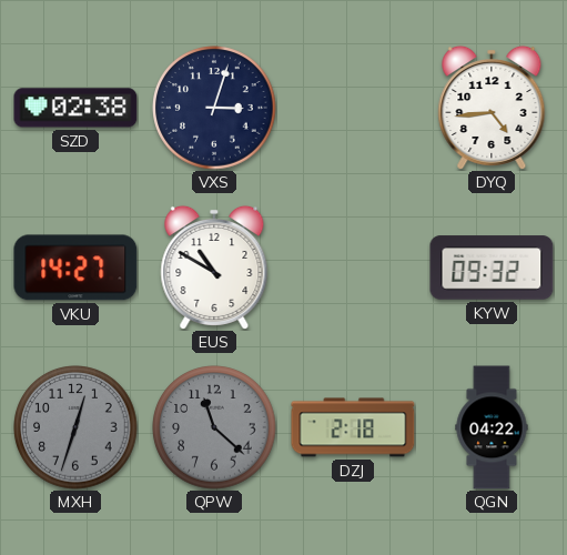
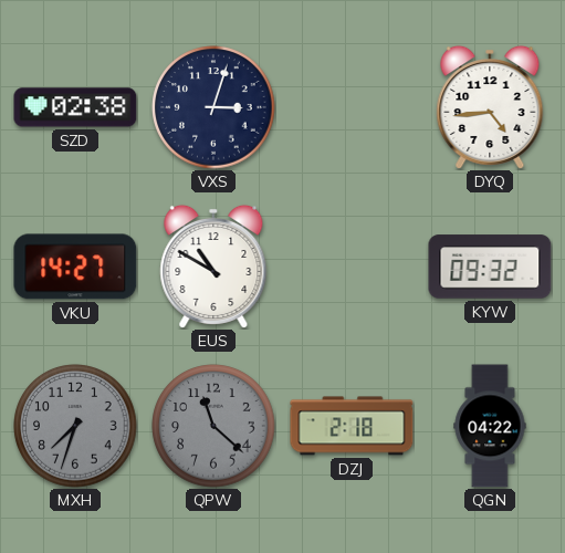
MXH: 12:33 -> 7:33 (75, 426)
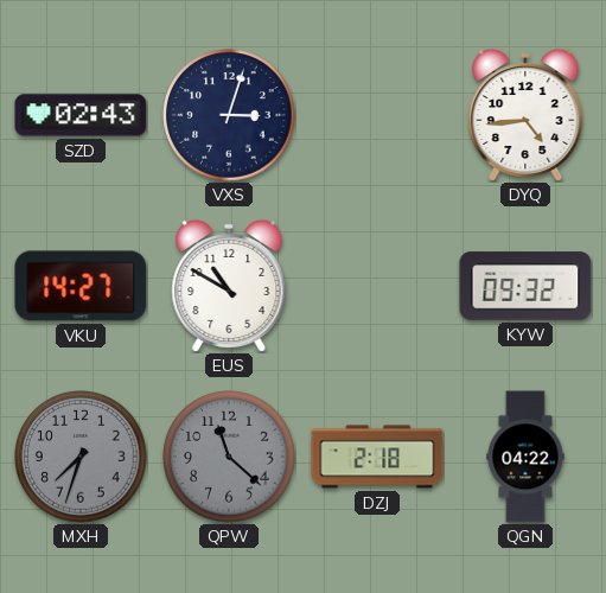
SZD: 02:38 -> 02:43 (81, 115)
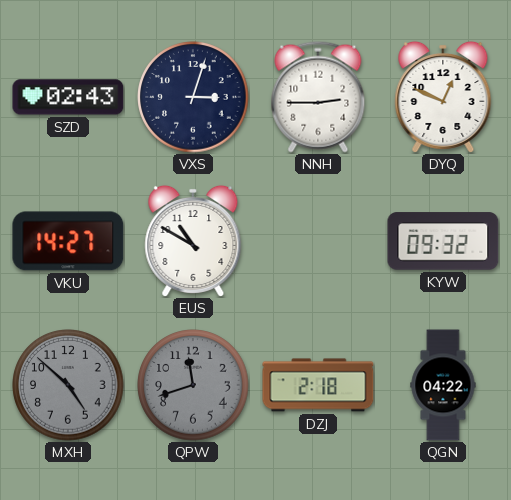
NNH: none -> 2:45 (318, 97)
DYQ: 4:44 -> 12:49 (443, 96)
MXH: 7:33 -> 4:52 (68, 385)
QPW: 11:22 -> 11:42 (193, 385)
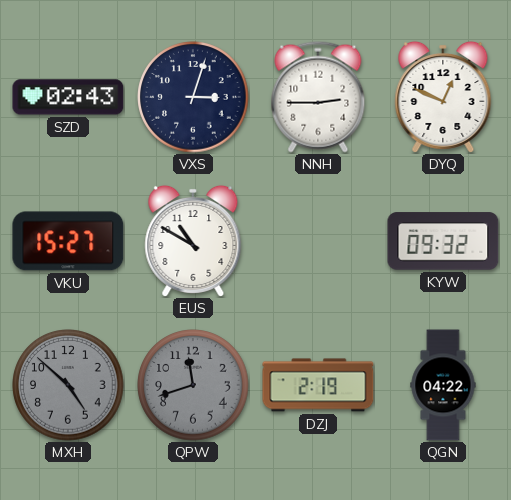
VKU: 14:27 -> 15:27 (68, 241)
DZJ: 2:18 -> 2:19 (318, 385)
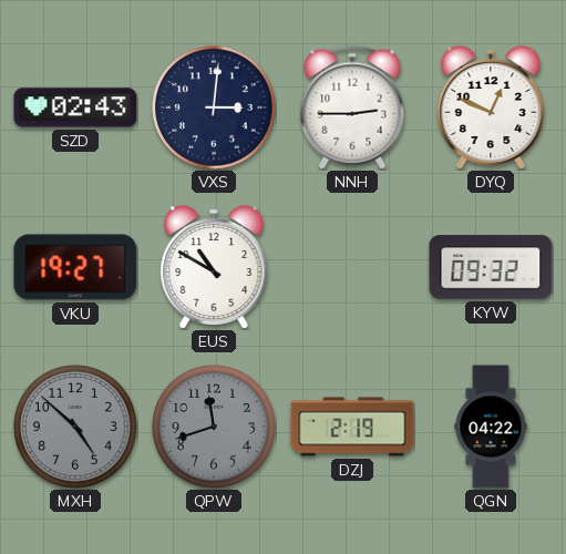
VXS: 3:03 -> 3:01 (214, 107)
VKU: 15:27 -> 19:27 (75, 267)
